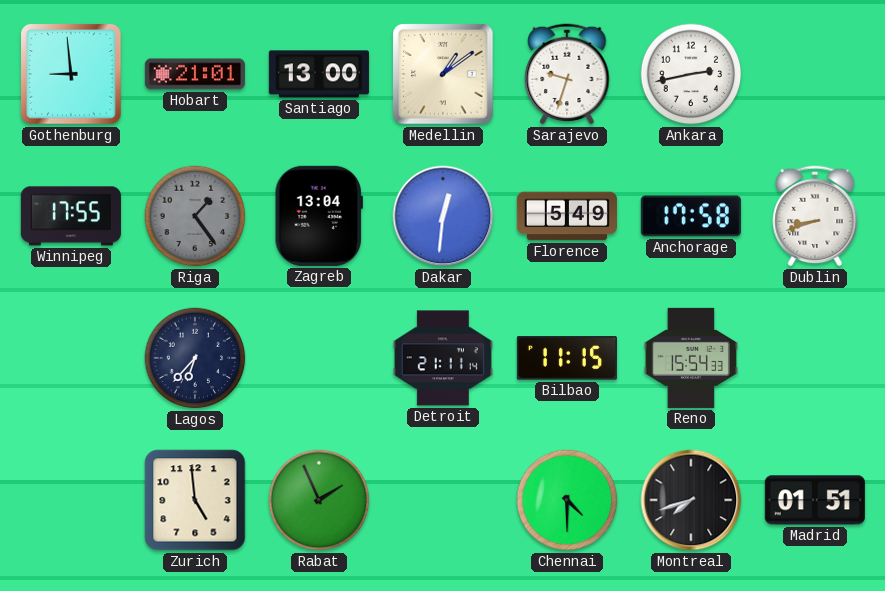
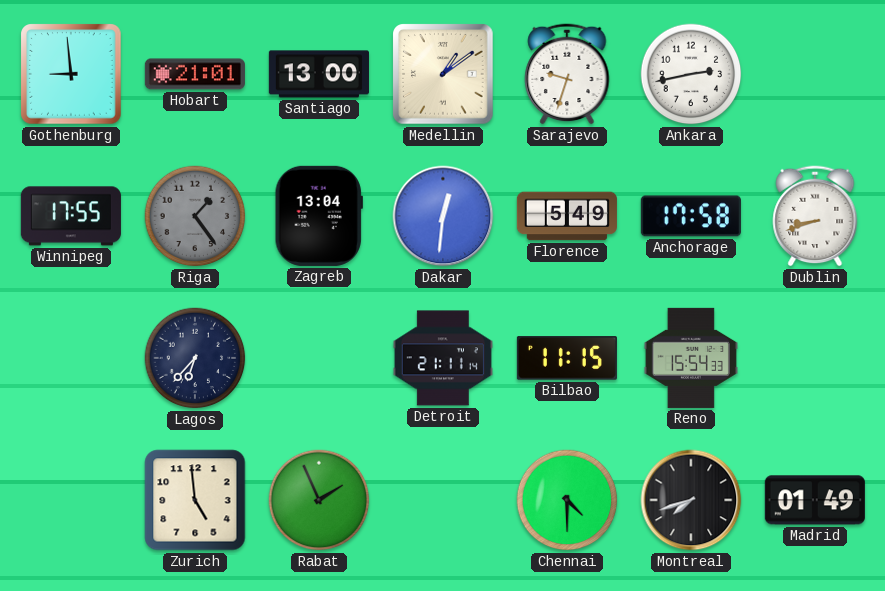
Madrid: 01:51 -> 01:49 (815, 500)
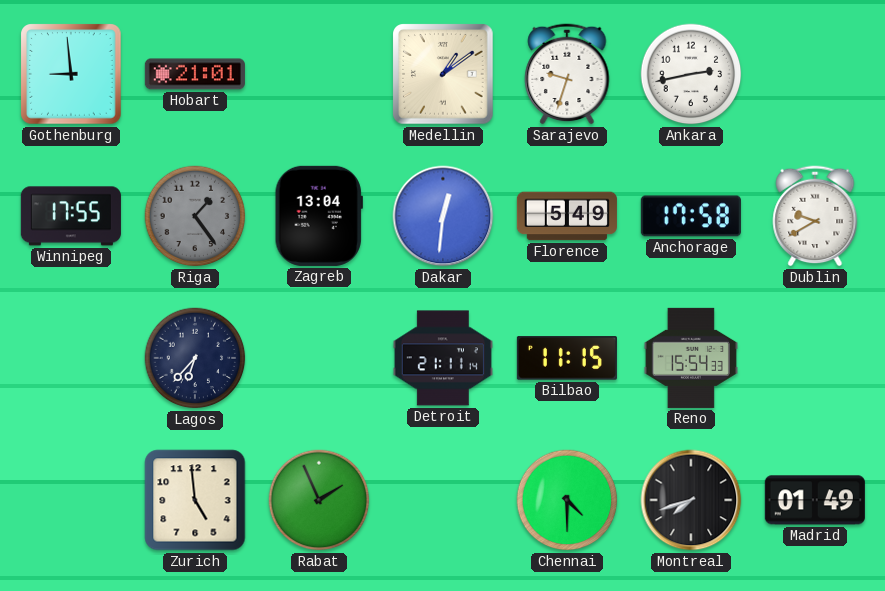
Santiago: 13:00 -> none (319, 74)
Dublin: 8:42 -> 9:40 (815, 216)
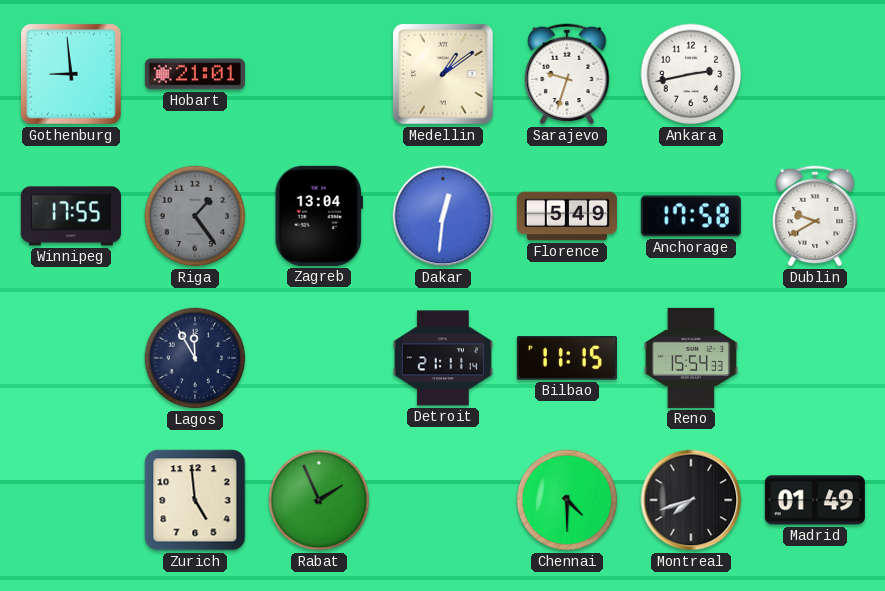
Lagos: 6:37 -> 11:55 (195, 358)
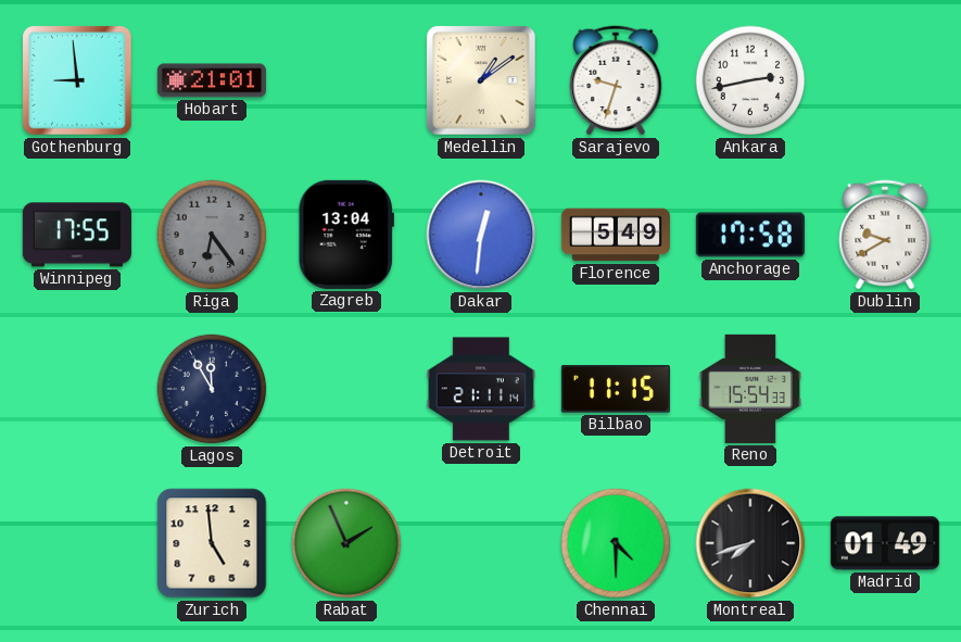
Riga: 1:24 -> 6:24 (212, 235)
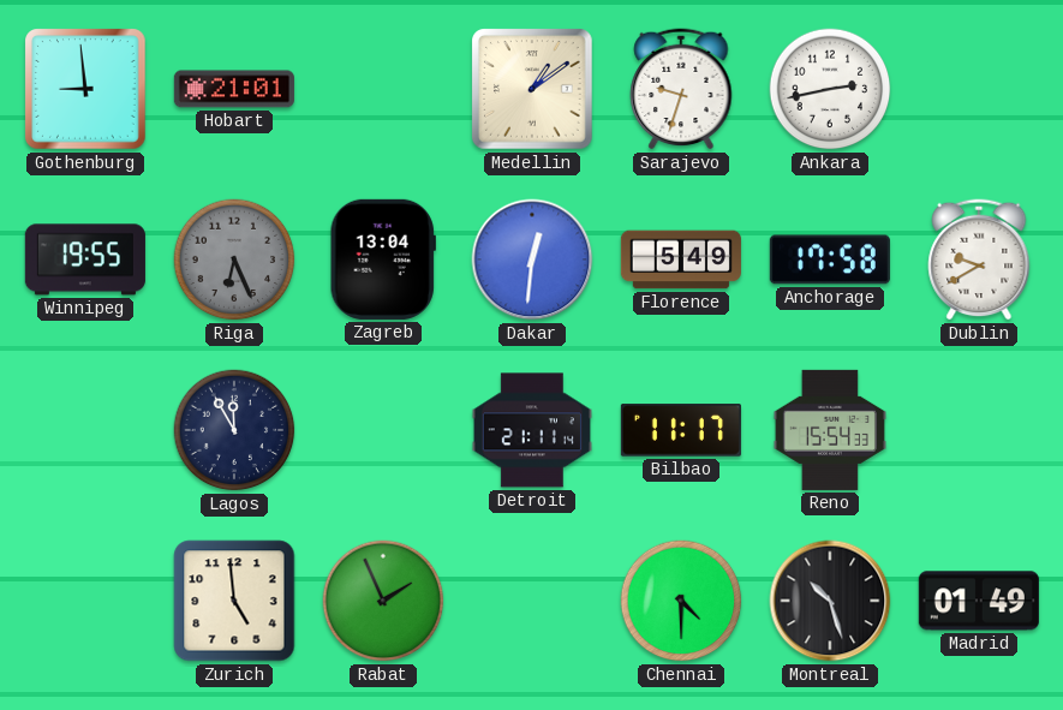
Winnipeg: 17:55 -> 19:55 (85, 259)
Riga: 6:24 -> 6:26 (234, 259)
Bilbao: 11:15 -> 11:17 (681, 430)
Montreal: 7:42 -> 10:27 (830, 601)
